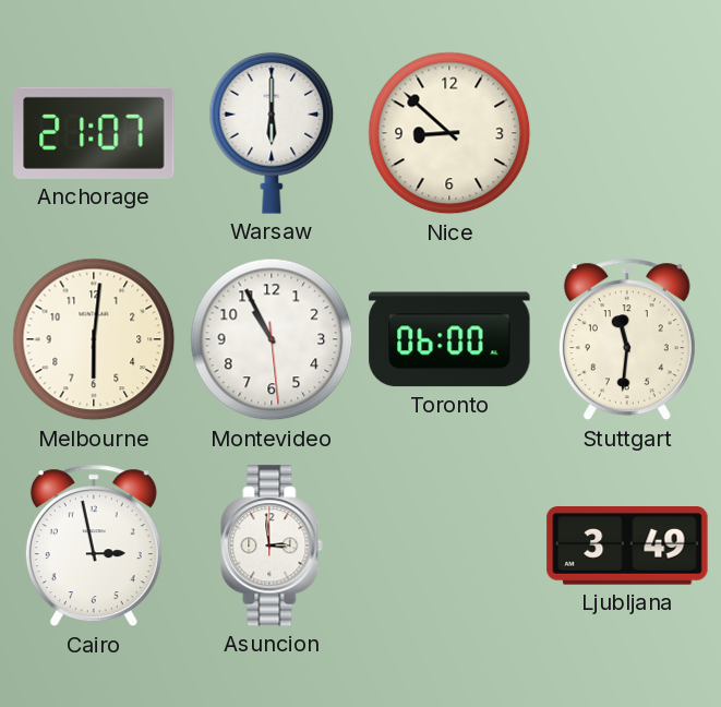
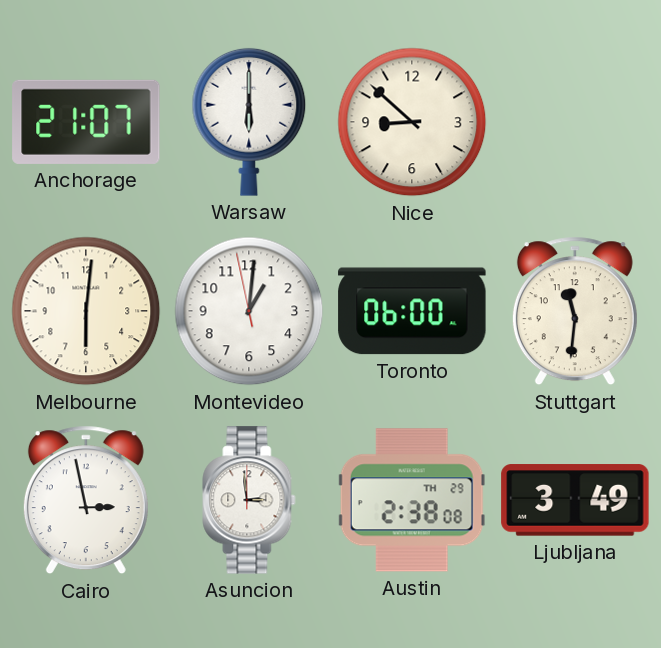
Montevideo: 10:55 -> 1:00 (249, 311)
Austin: none -> 2:38 (412, 500)
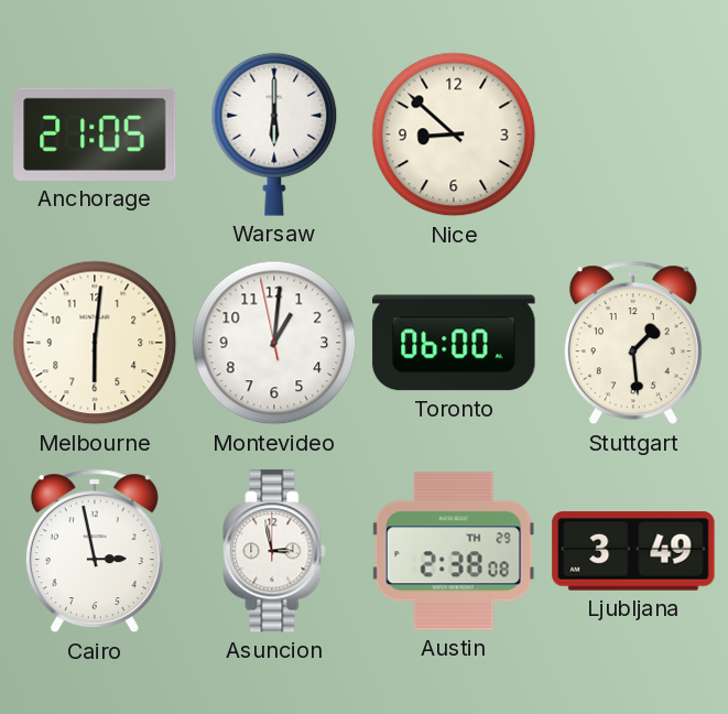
Anchorage: 21:07 -> 21:05 (95, 134)
Stuttgart: 11:31 -> 1:29 (633, 343)
Asuncion: 2:59 -> 2:58 (274, 551)
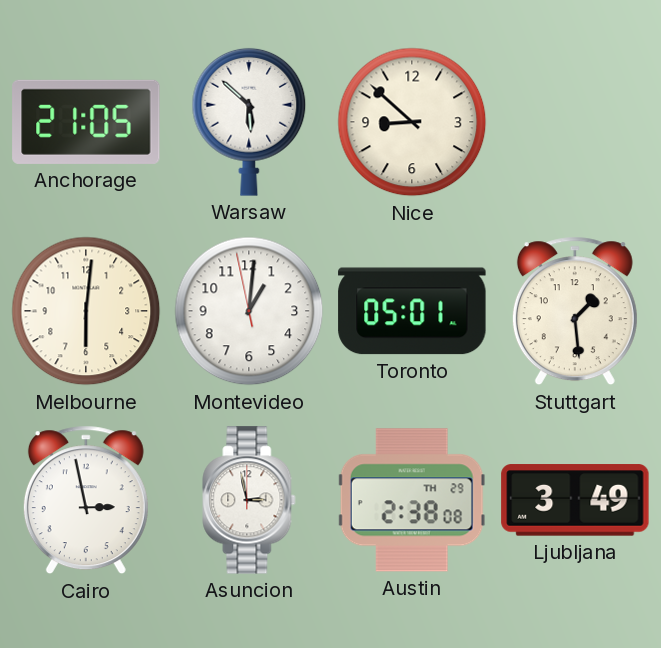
Warsaw: 6:00 -> 5:52 (249, 122)
Toronto: 06:00 -> 05:01 (412, 311)
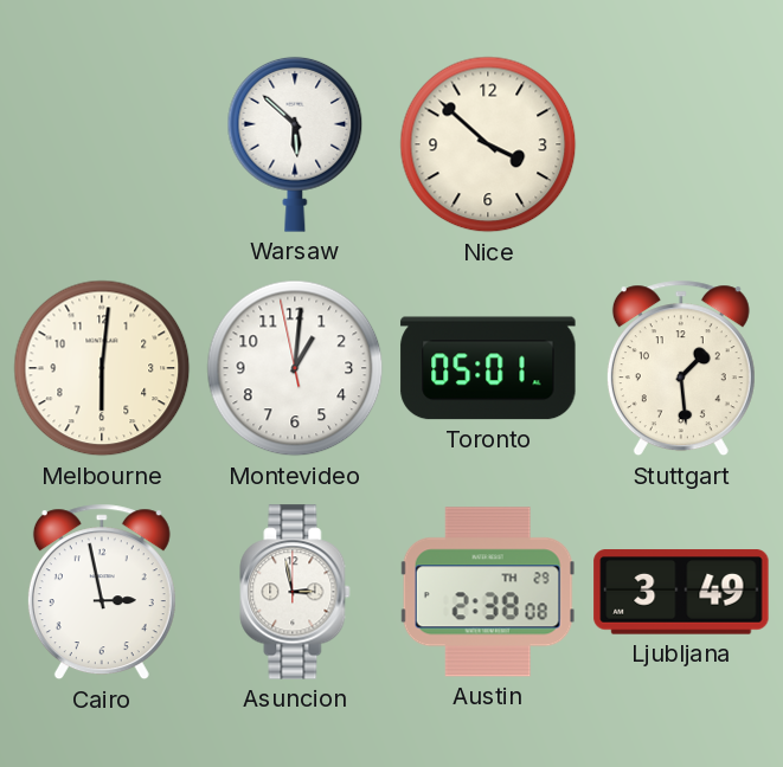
Anchorage: 21:05 -> none (86, 122)
Nice: 8:52 -> 3:52 (488, 144)
